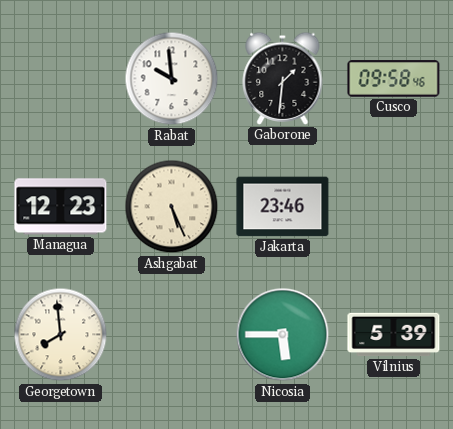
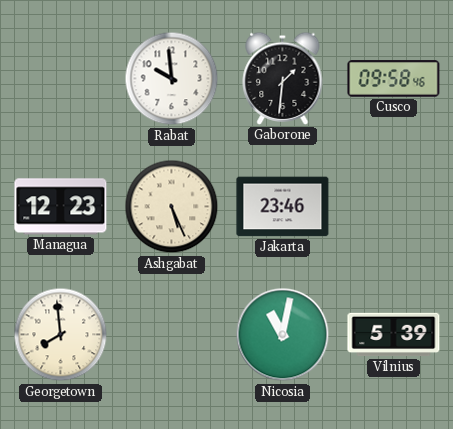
Nicosia: 5:45 -> 11:02 (283, 335)
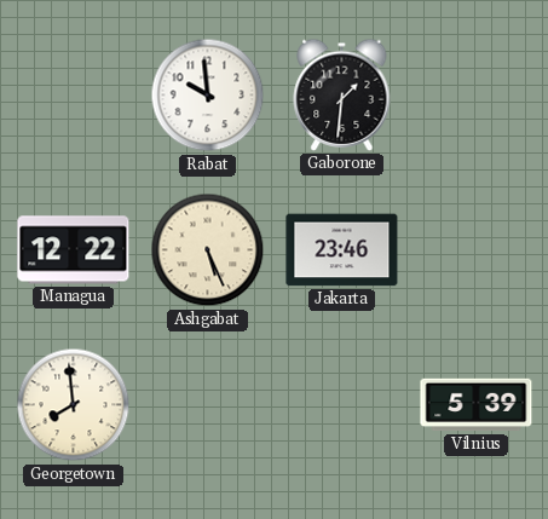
Cusco: 09:58 -> none (394, 79)
Managua: 12:23 -> 12:22 (74, 250)
Nicosia: 11:02 -> none (283, 335)
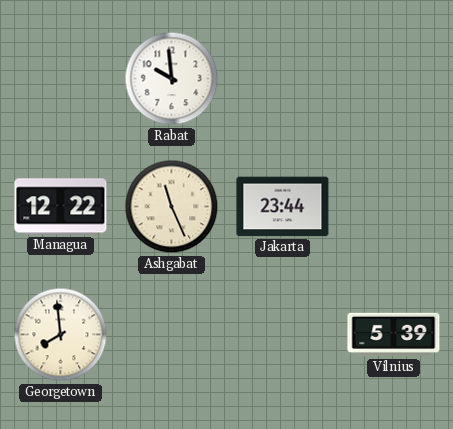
Gaborone: 1:31 -> none (342, 94)
Ashgabat: 5:26 -> 11:26 (172, 207)
Jakarta: 23:46 -> 23:44 (283, 207)
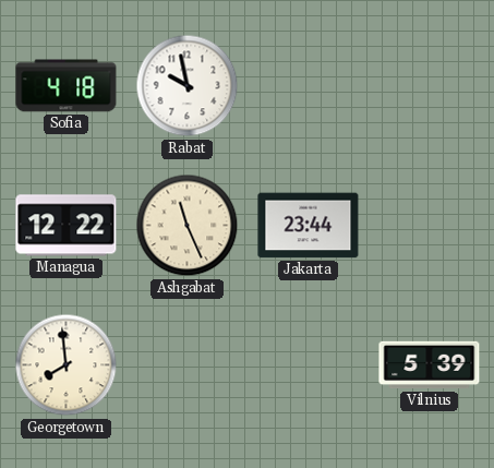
Sofia: none -> 4:18 (67, 86)
Rabat: 9:59 -> 9:58 (188, 86)
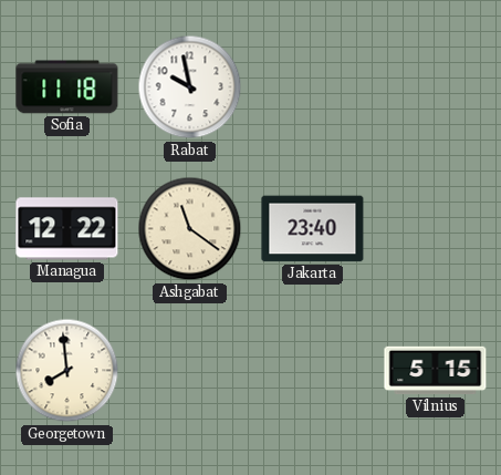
Sofia: 4:18 -> 11:18 (67, 87)
Ashgabat: 11:26 -> 11:21 (190, 229)
Jakarta: 23:44 -> 23:40 (313, 229)
Vilnius: 5:39 -> 5:15 (436, 371)
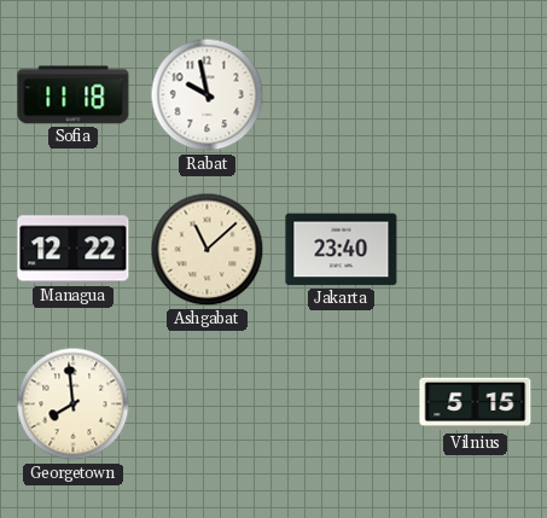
Ashgabat: 11:21 -> 11:08 (208, 250)
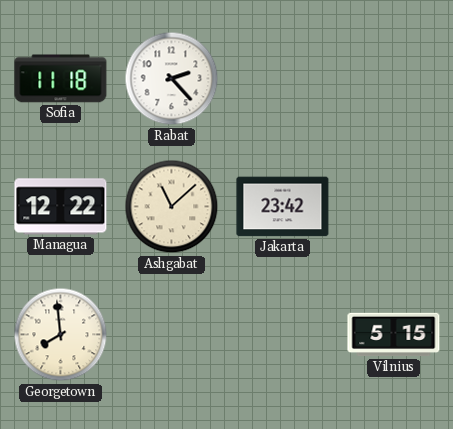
Rabat: 9:58 -> 2:23 (172, 79)
Jakarta: 23:40 -> 23:42 (283, 207)
